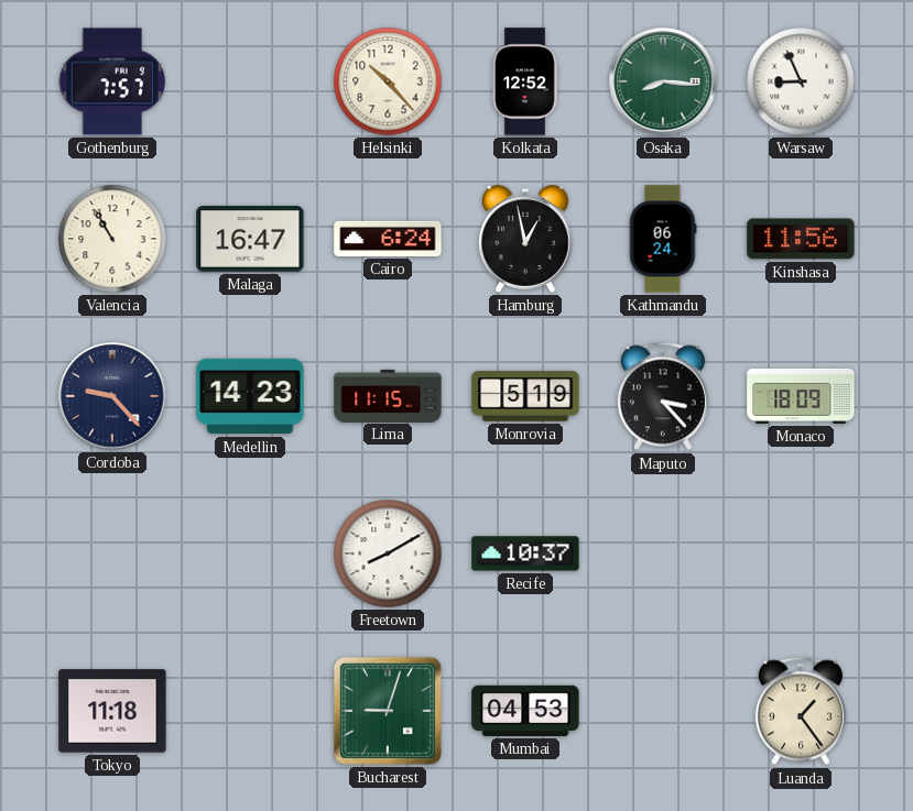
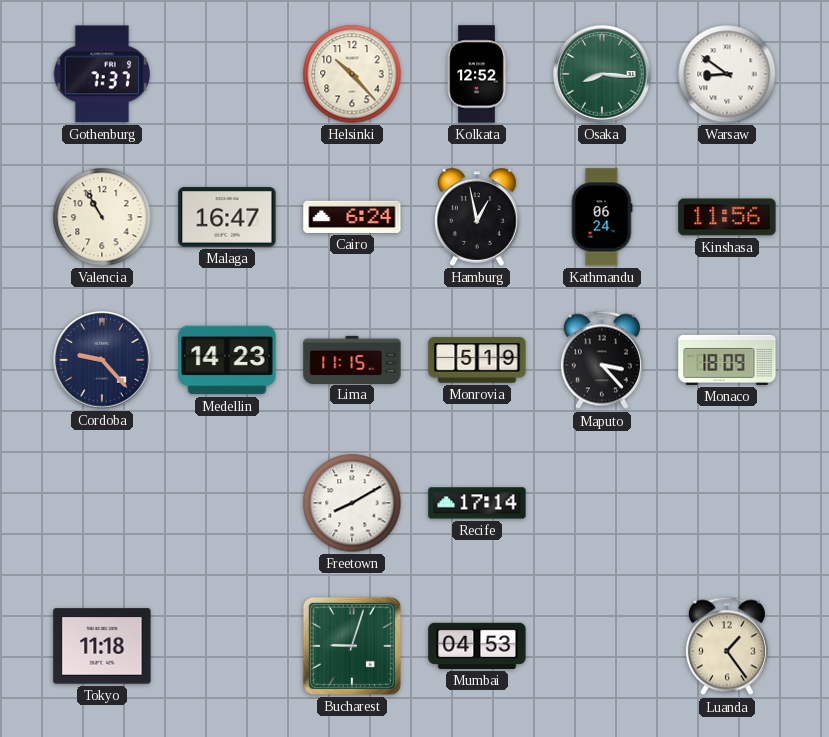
Gothenburg: 7:57 -> 7:37 (102, 74)
Warsaw: 8:56 -> 8:51 (727, 74)
Recife: 10:37 -> 17:14 (477, 503)
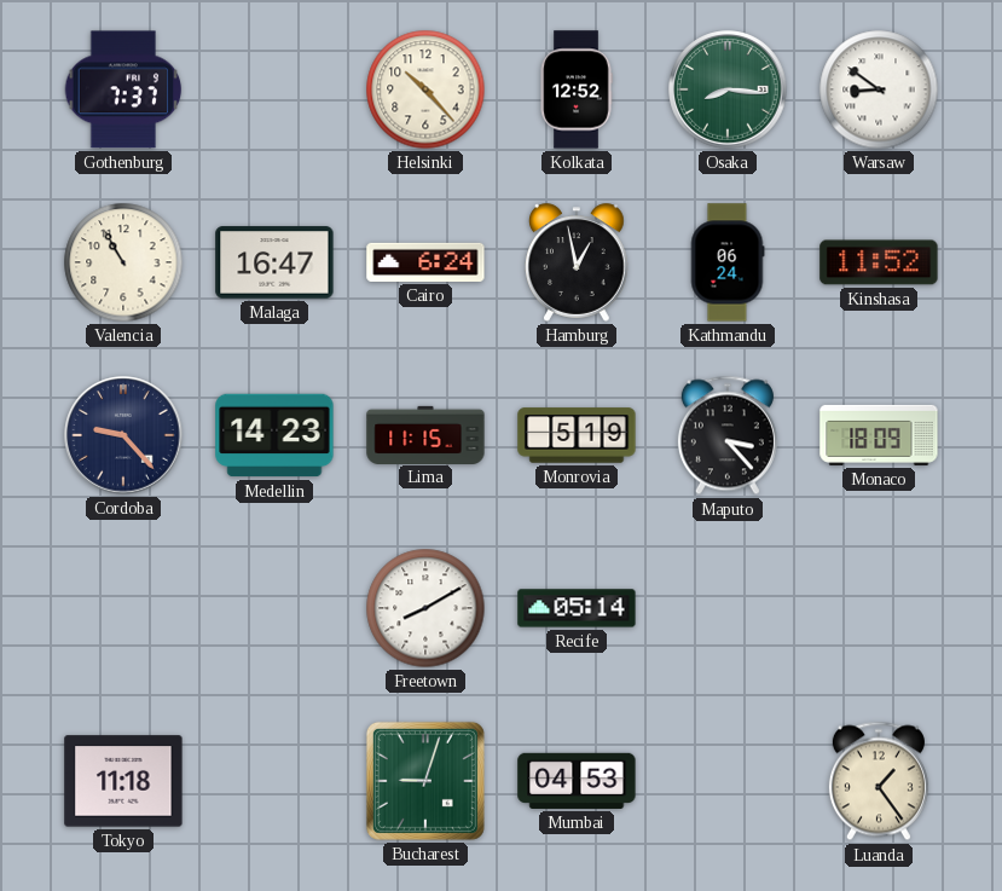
Kinshasa: 11:56 -> 11:52 (879, 262)
Recife: 17:14 -> 05:14 (577, 608)
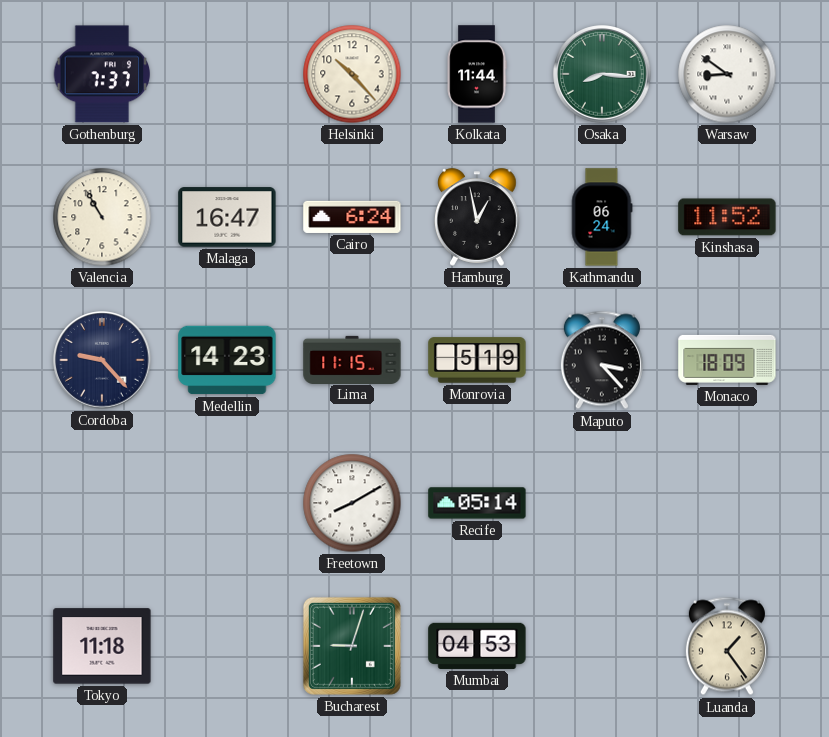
Kolkata: 12:52 -> 11:44 (477, 74)
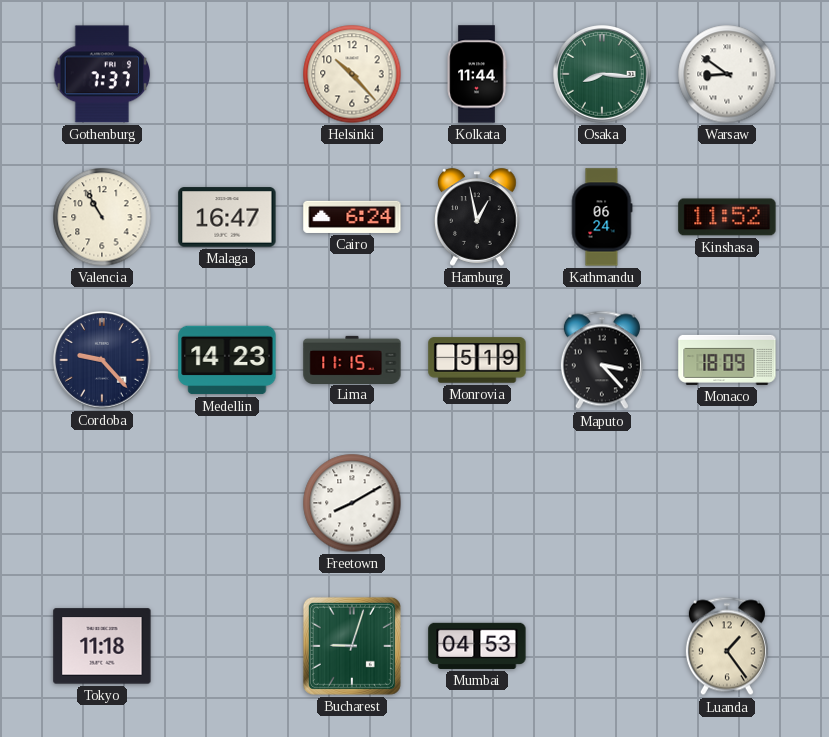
Recife: 05:14 -> none (477, 503)
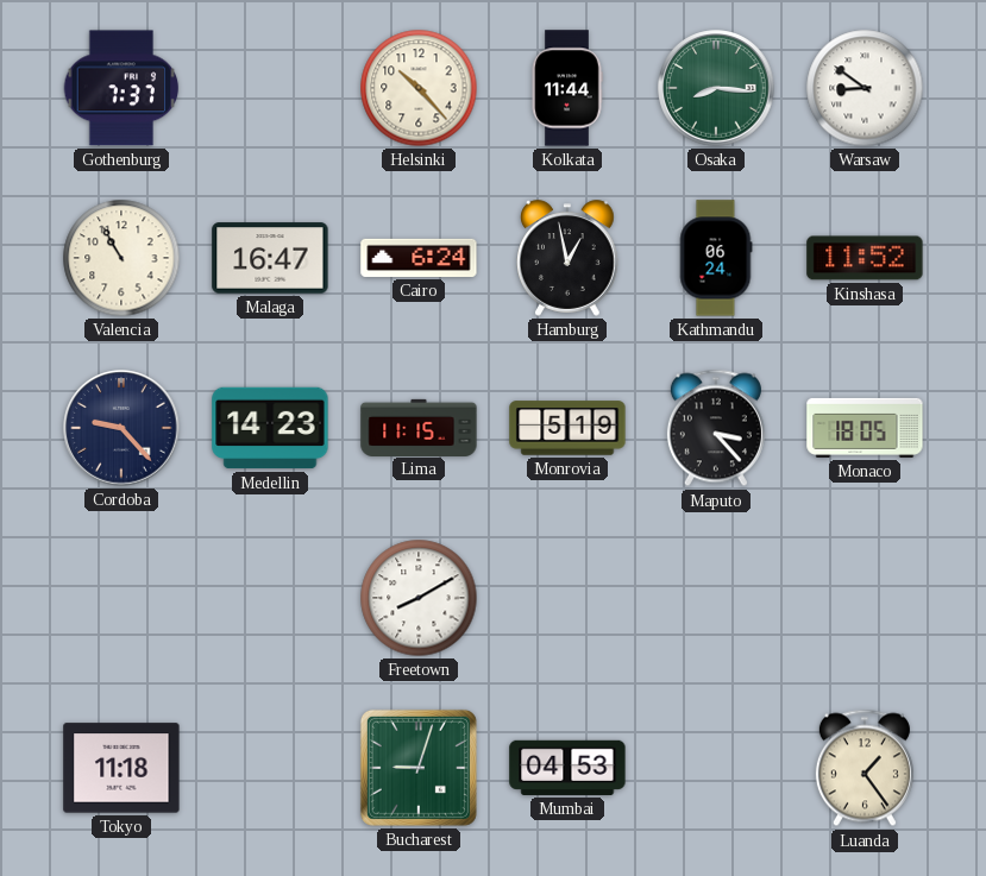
Monaco: 18:09 -> 18:05 (865, 428)
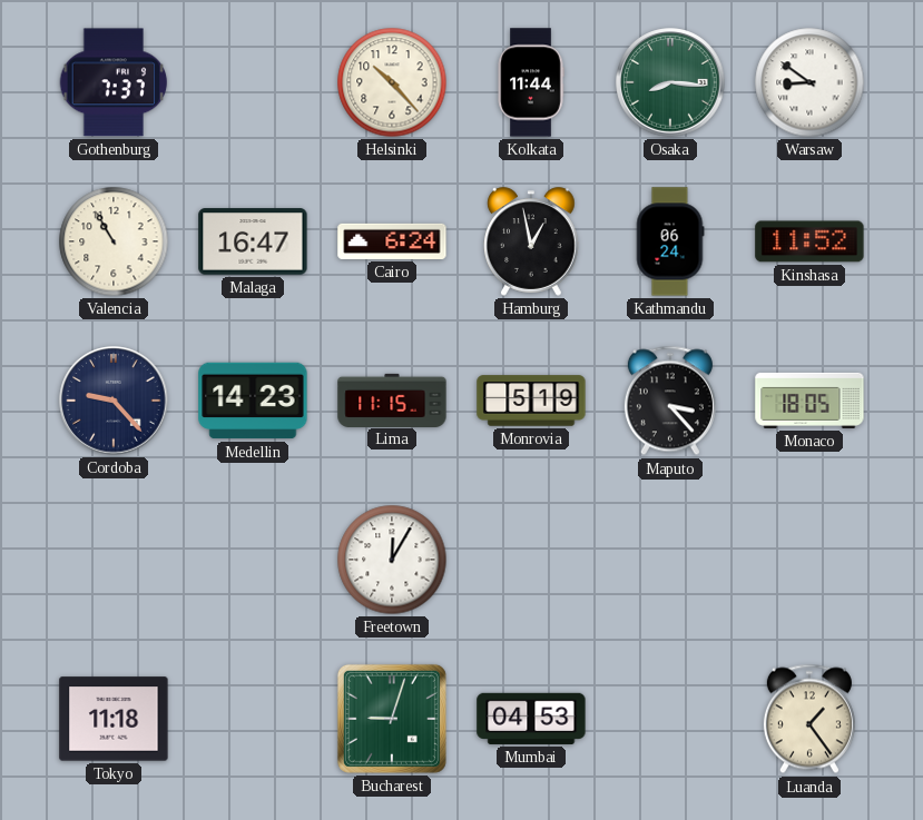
Freetown: 8:10 -> 12:05 (392, 560)
